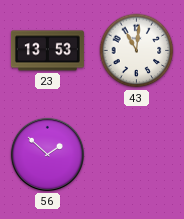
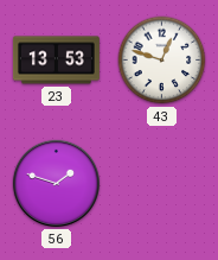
43: 11:01 -> 12:48 (162, 61)
56: 1:52 -> 1:48 (56, 183)
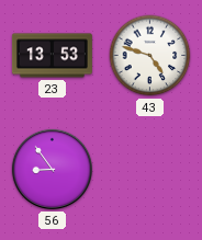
43: 12:48 -> 4:48 (150, 56)
56: 1:48 -> 8:54 (52, 169)
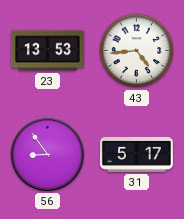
43: 4:48 -> 4:44 (137, 51)
31: none -> 5:17 (136, 154)
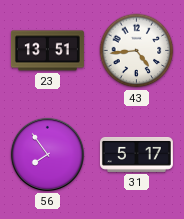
23: 13:53 -> 13:51 (47, 51)
56: 8:54 -> 7:54 (47, 154)
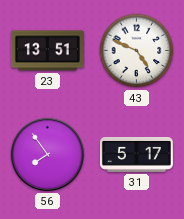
43: 4:44 -> 4:49 (137, 51)
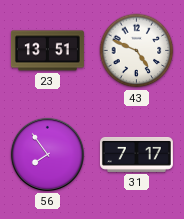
31: 5:17 -> 7:17 (136, 154)
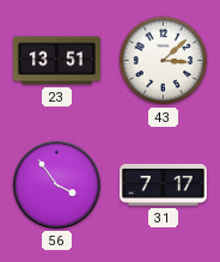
43: 4:49 -> 3:08 (164, 61)
56: 7:54 -> 3:54 (56, 184)
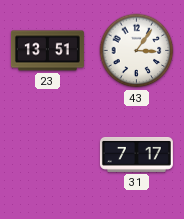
43: 3:08 -> 3:06 (137, 51)
56: 3:54 -> none (56, 184)
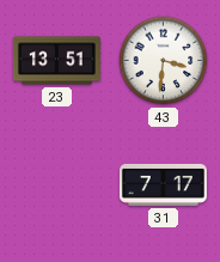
43: 3:06 -> 3:31 (164, 61)
